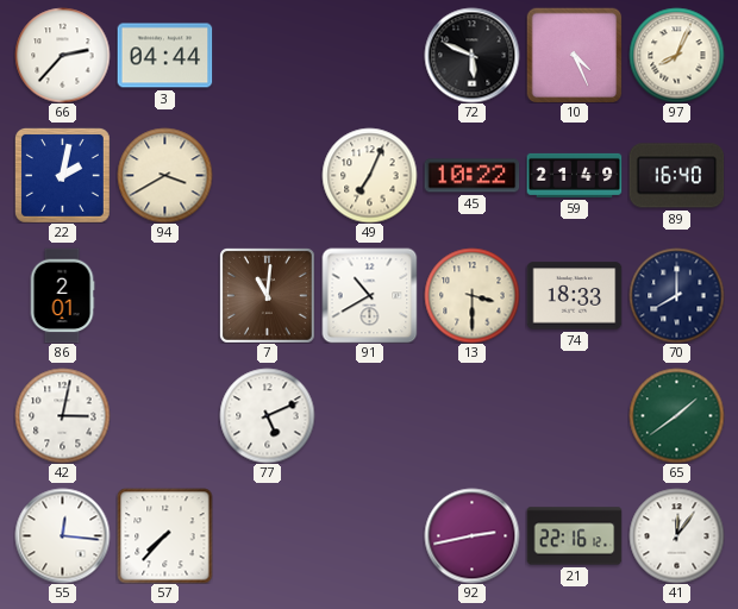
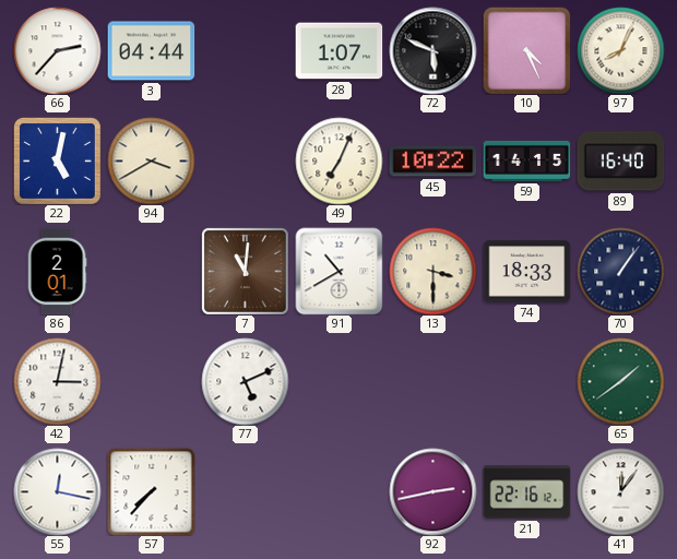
28: none -> 1:07 (339, 51)
22: 2:02 -> 5:02 (57, 160)
59: 21:49 -> 14:15 (526, 160)
70: 8:00 -> 1:06 (620, 271)
55: 12:16 -> 12:17 (57, 491)
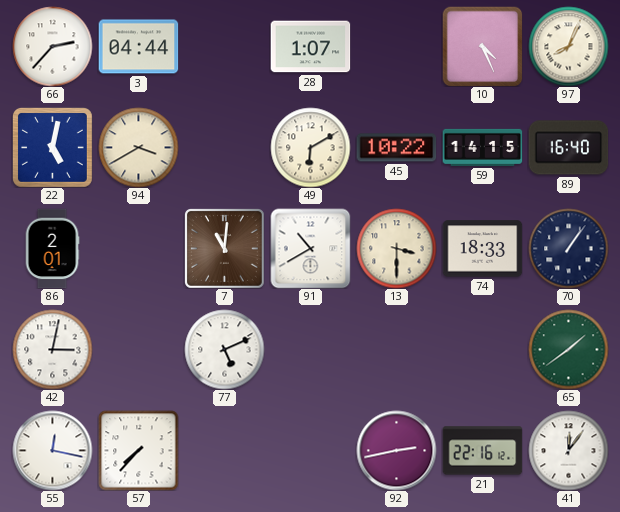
72: 5:49 -> none (432, 50)
49: 7:04 -> 6:10 (310, 147)
